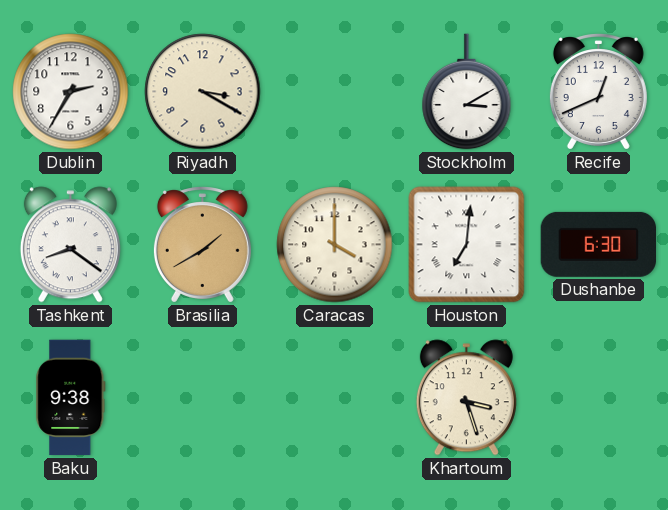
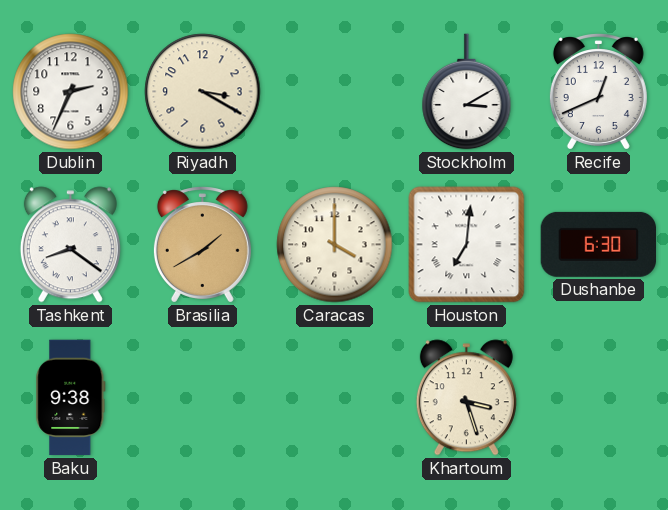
Dublin: 2:35 -> 2:34 (71, 92)
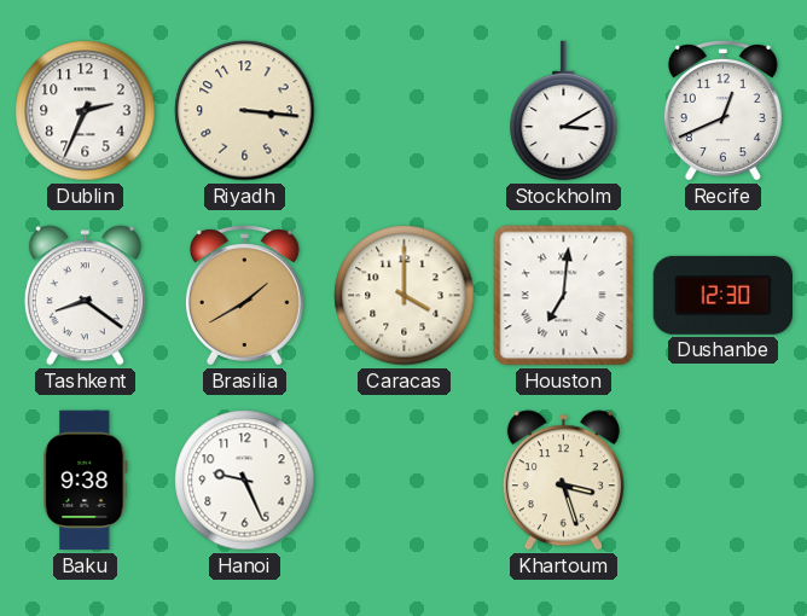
Riyadh: 3:20 -> 3:16 (245, 111)
Dushanbe: 6:30 -> 12:30 (722, 295)
Hanoi: none -> 9:26 (245, 481)
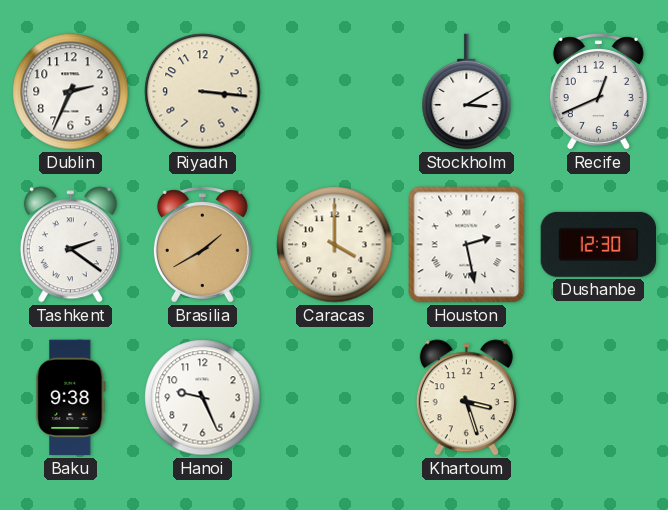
Tashkent: 8:21 -> 2:21 (70, 245)
Houston: 7:01 -> 2:28 (467, 245)
